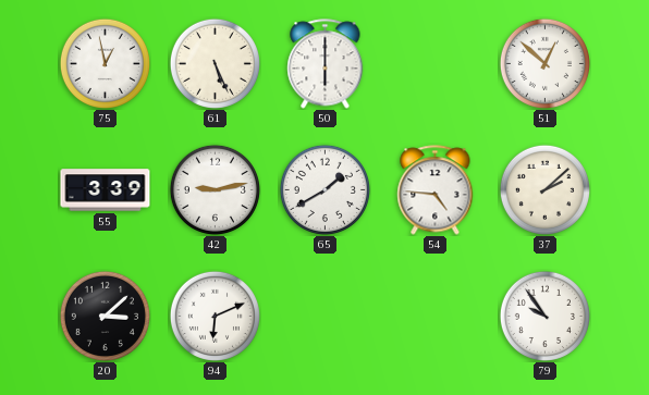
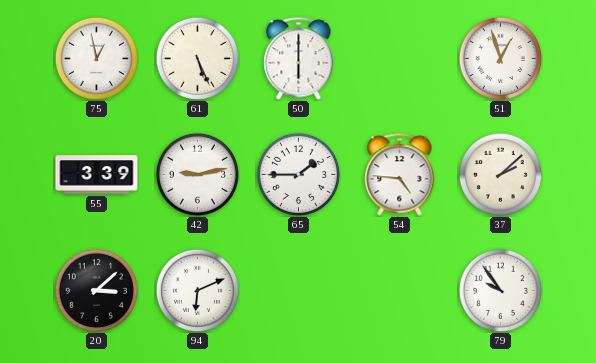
51: 12:52 -> 12:57 (500, 58)
65: 1:40 -> 1:45 (298, 174)
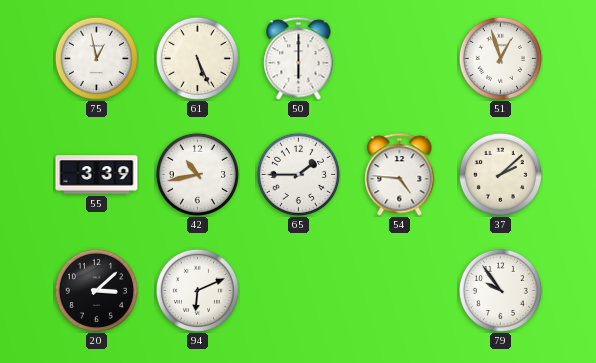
42: 9:13 -> 10:43 (197, 174)
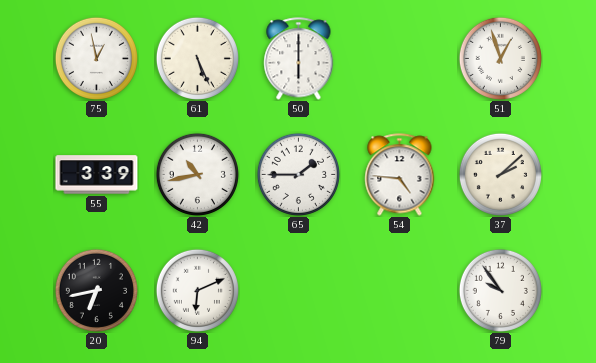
20: 3:08 -> 6:43 (96, 290)
